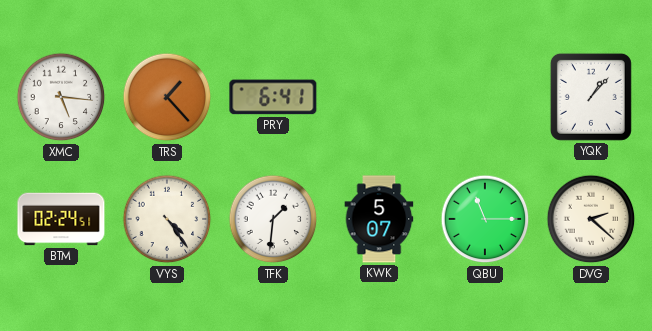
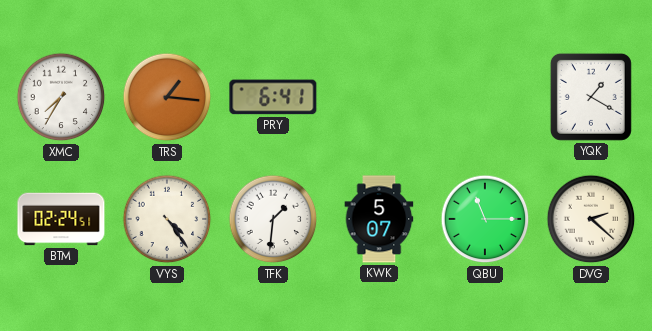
XMC: 5:16 -> 7:35 (61, 97)
TRS: 1:23 -> 1:16 (167, 97)
YQK: 1:07 -> 1:20 (591, 97)
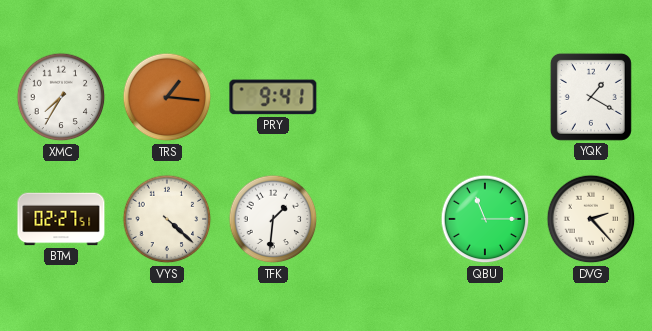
PRY: 6:41 -> 9:41 (273, 97)
BTM: 02:24 -> 02:27 (61, 219)
VYS: 4:24 -> 4:22 (167, 219)
KWK: 5:07 -> none (379, 219)
DVG: 2:22 -> 2:23 (591, 219)
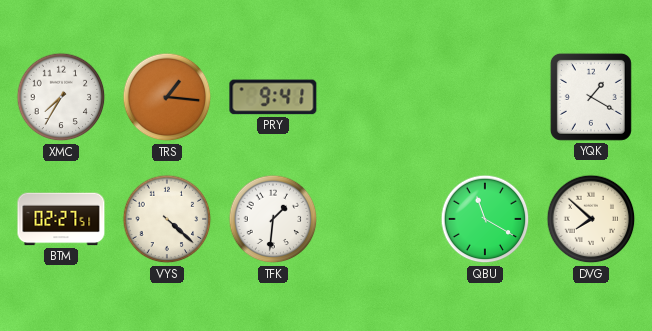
QBU: 11:15 -> 11:20 (485, 219)
DVG: 2:23 -> 7:52 (591, 219)
